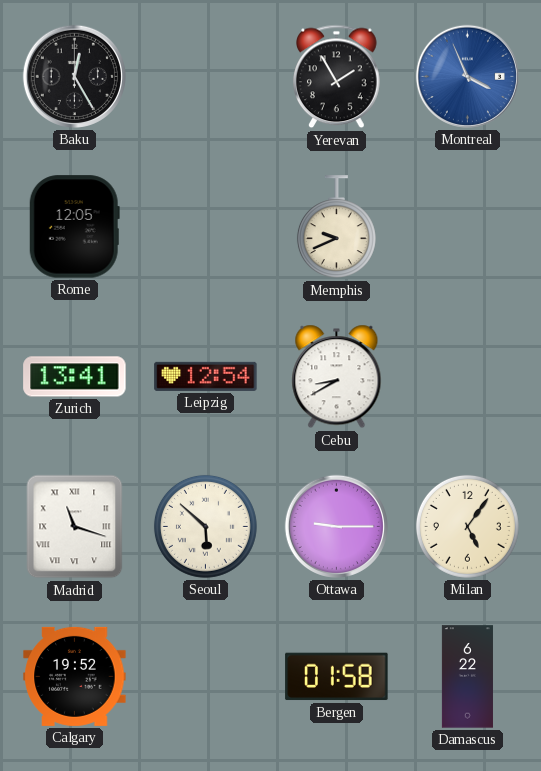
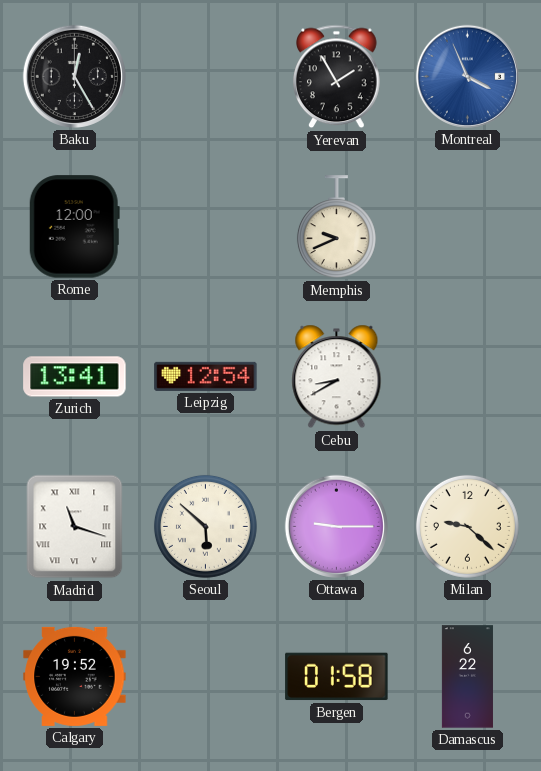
Rome: 12:05 -> 12:00 (74, 227)
Milan: 5:06 -> 9:22 (467, 526)
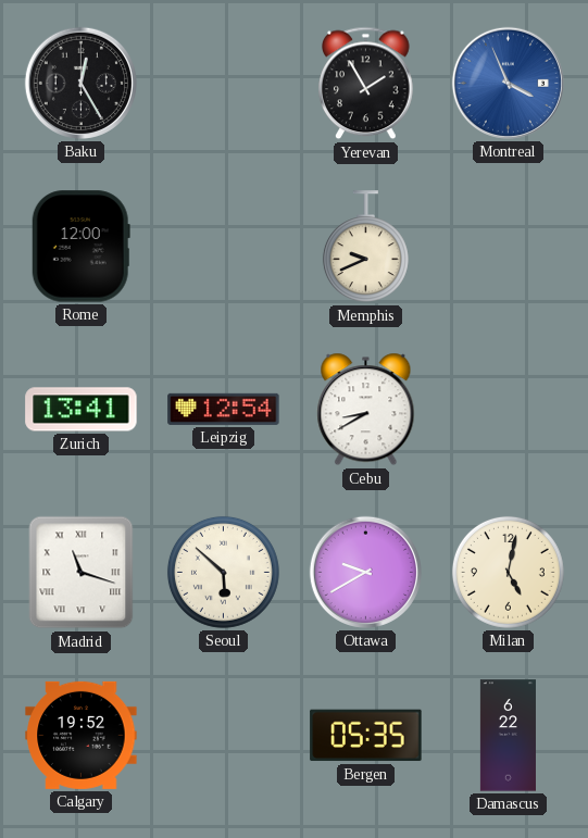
Ottawa: 9:15 -> 9:40 (365, 572)
Milan: 9:22 -> 5:02 (508, 572)
Bergen: 01:58 -> 05:35 (366, 736)
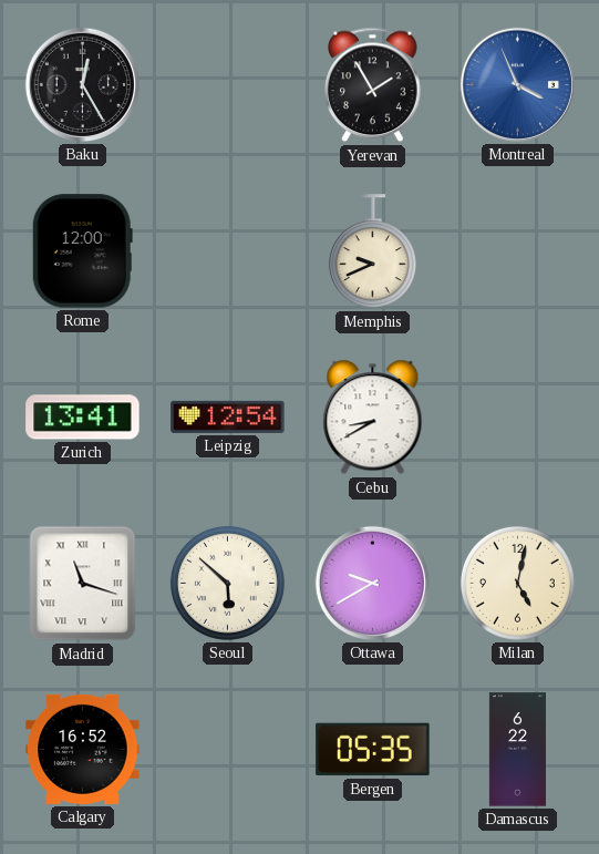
Calgary: 19:52 -> 16:52 (83, 749)
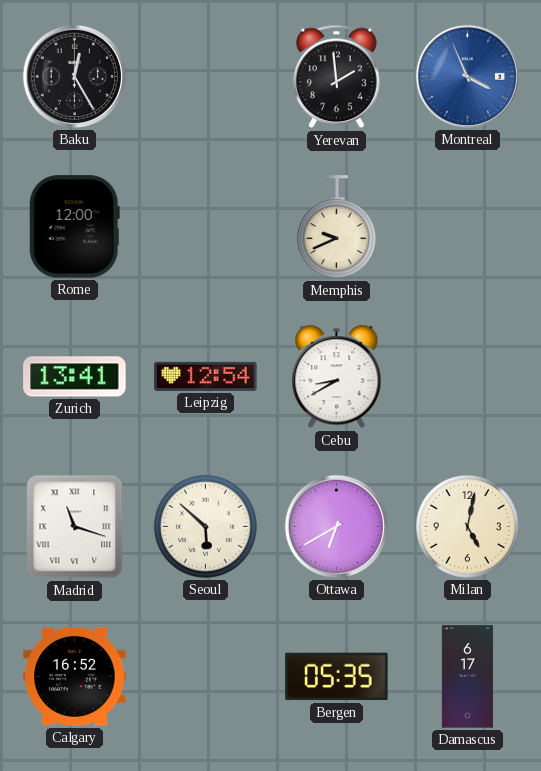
Yerevan: 1:55 -> 1:59 (337, 77)
Ottawa: 9:40 -> 6:40 (336, 526)
Damascus: 6:22 -> 6:17 (467, 677)
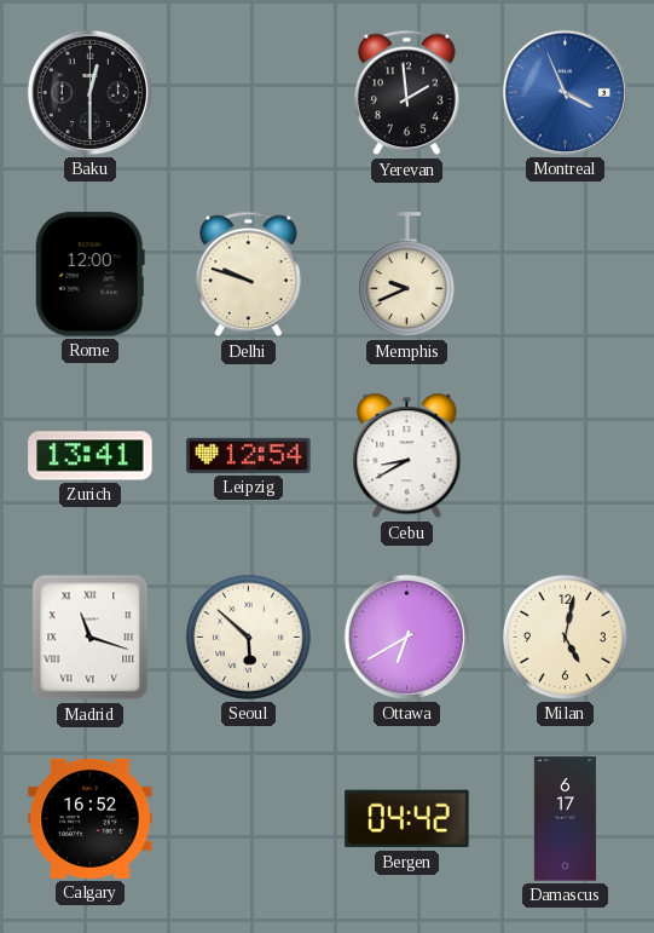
Baku: 12:25 -> 12:30 (89, 92)
Delhi: none -> 9:48 (249, 275)
Bergen: 05:35 -> 04:42 (407, 819)
